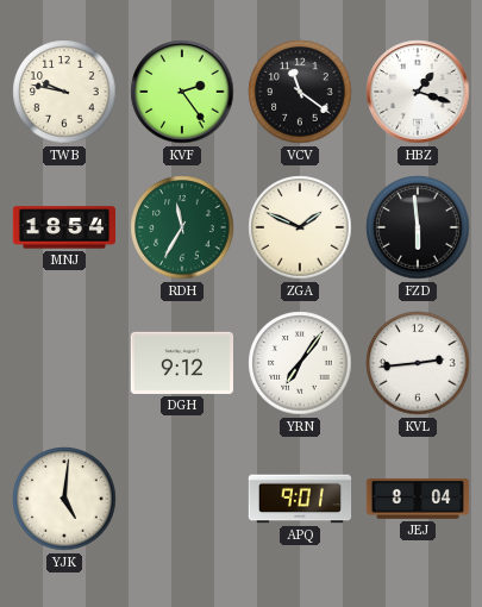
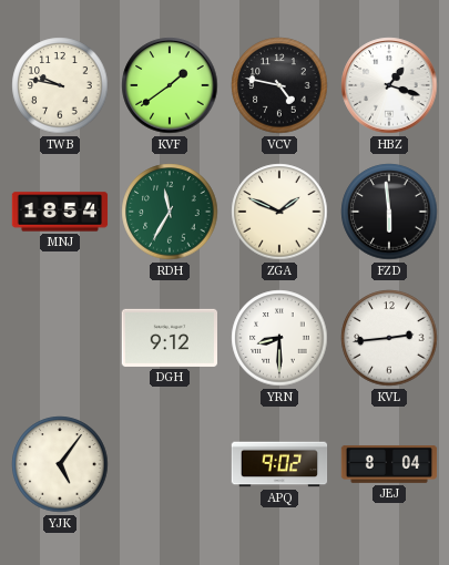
KVF: 2:24 -> 1:39 (170, 85)
VCV: 11:21 -> 4:47 (279, 85)
YRN: 7:06 -> 8:30 (279, 338)
YJK: 5:01 -> 5:06 (60, 464)
APQ: 9:01 -> 9:02 (279, 464)
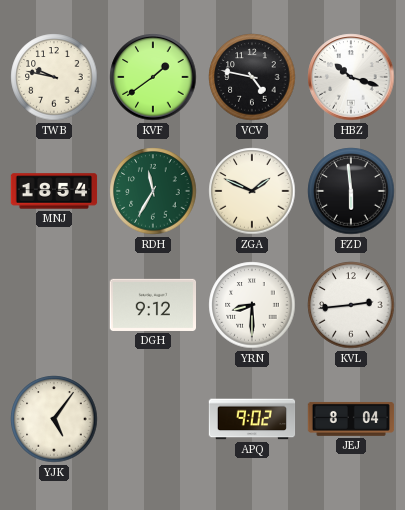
HBZ: 1:18 -> 10:18 (351, 77)
